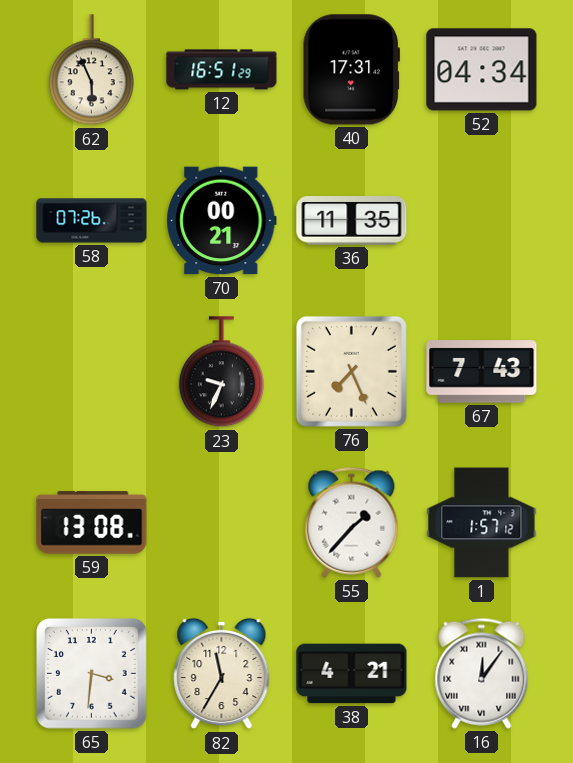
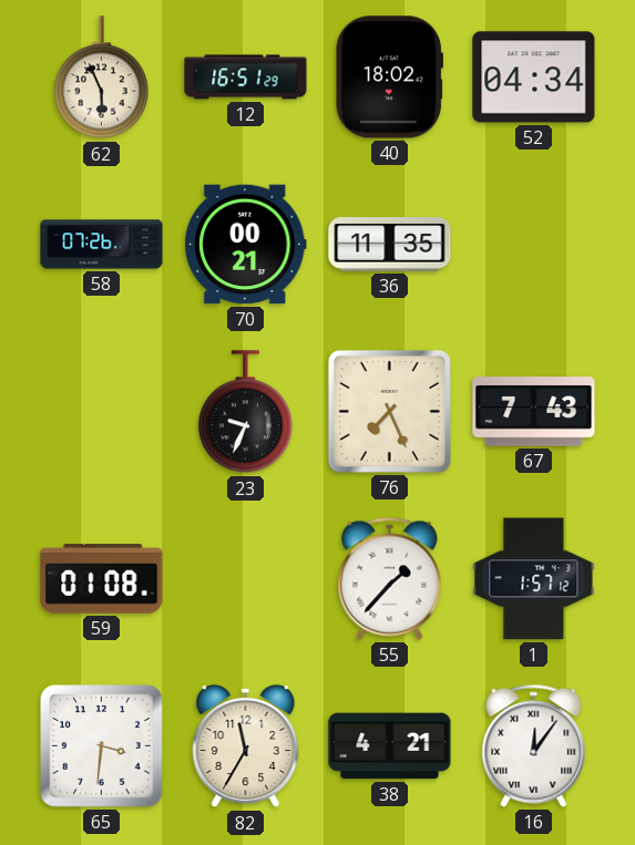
40: 17:31 -> 18:02 (389, 78)
59: 13:08 -> 01:08 (102, 579)
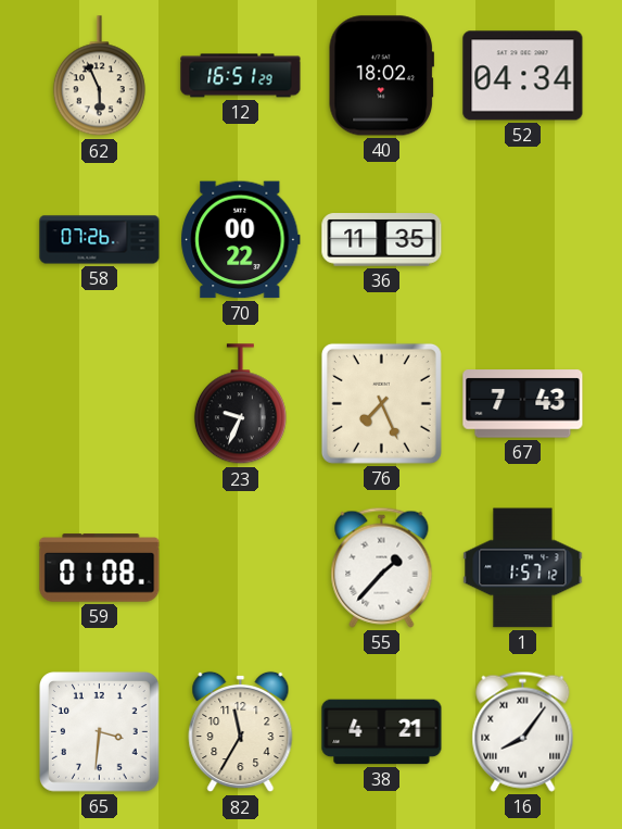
70: 00:21 -> 00:22 (241, 240)
16: 12:06 -> 8:06 (523, 731)
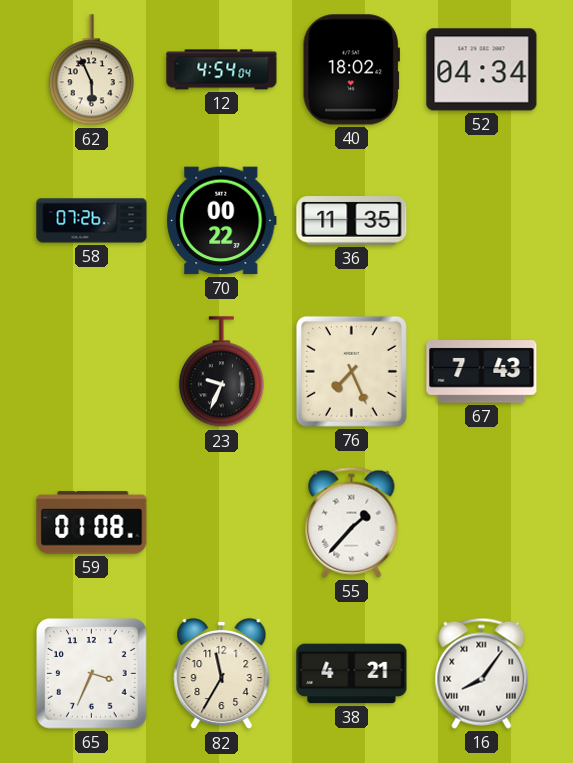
12: 16:51 -> 4:54 (222, 70)
1: 1:57 -> none (523, 568)
65: 3:31 -> 3:34 (92, 674)
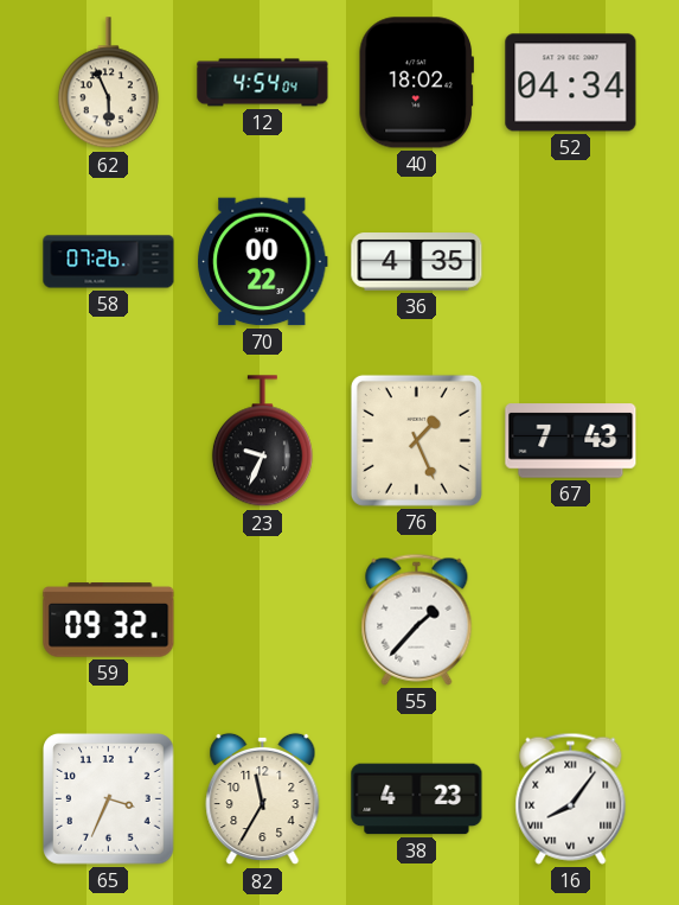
36: 11:35 -> 4:35 (417, 262)
76: 7:26 -> 1:26 (416, 440)
59: 01:08 -> 09:32 (109, 620)
38: 4:21 -> 4:23 (417, 799)
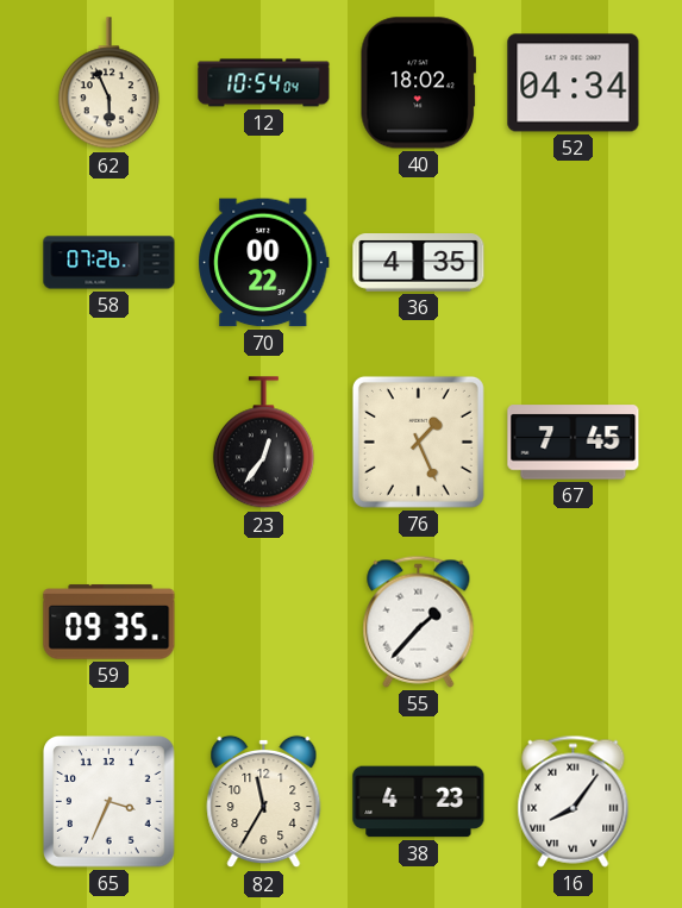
12: 4:54 -> 10:54 (264, 83)
23: 9:34 -> 12:36 (263, 443)
67: 7:43 -> 7:45 (574, 443)
59: 09:32 -> 09:35 (110, 622)
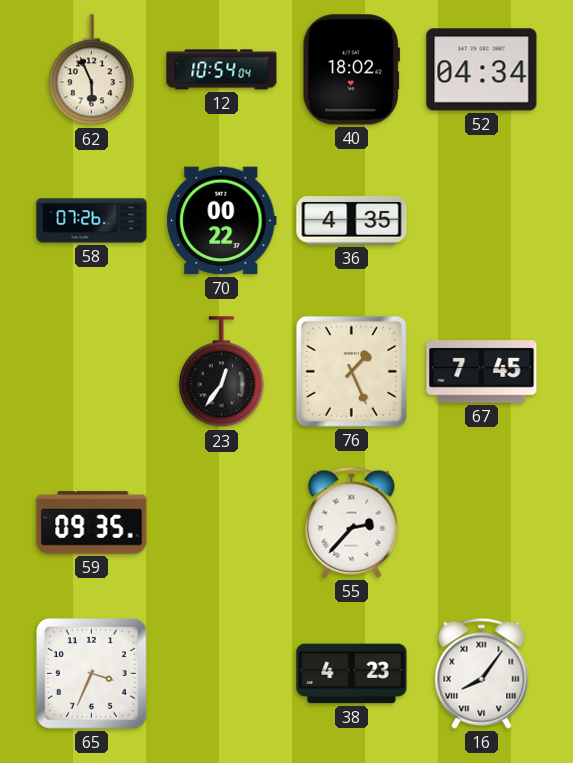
55: 1:37 -> 2:37 (352, 522)
82: 11:35 -> none (264, 802)
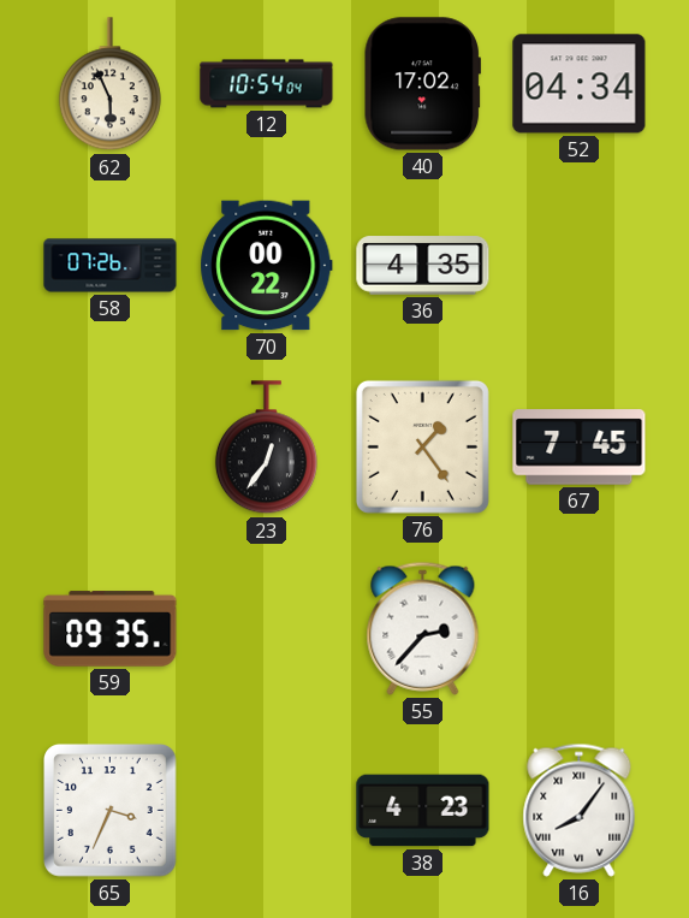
40: 18:02 -> 17:02 (422, 84)
76: 1:26 -> 1:24 (422, 446)
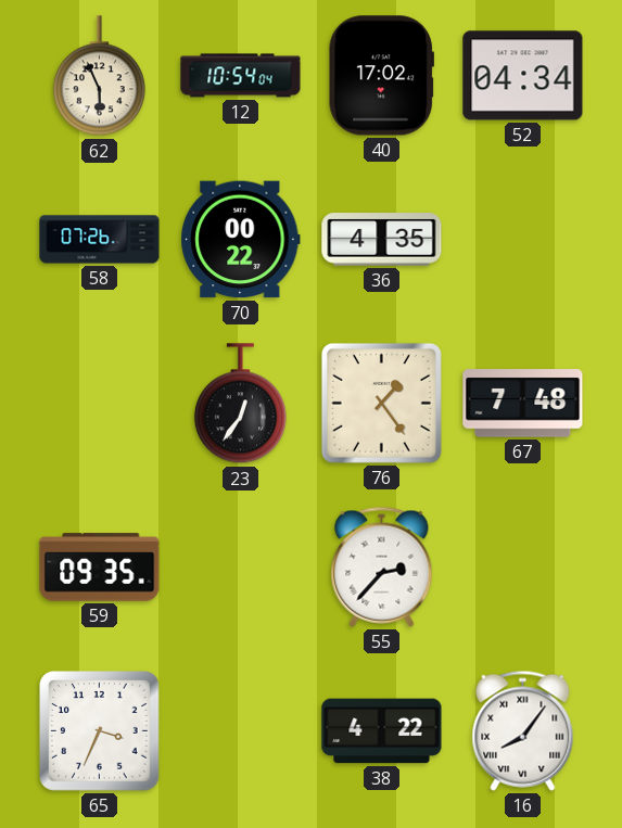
67: 7:45 -> 7:48 (523, 404)
38: 4:23 -> 4:22 (382, 731)
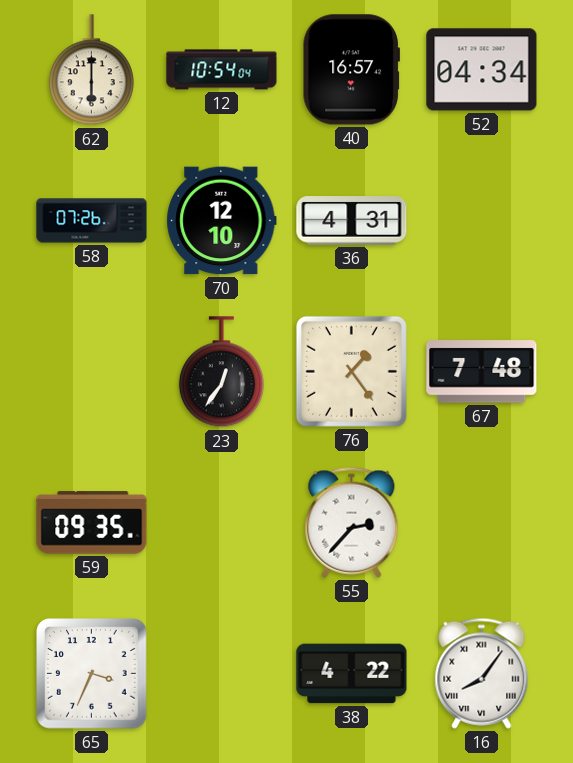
62: 5:56 -> 6:00 (91, 70)
40: 17:02 -> 16:57 (351, 70)
70: 00:22 -> 12:10 (222, 221)
36: 4:35 -> 4:31 (352, 221)
